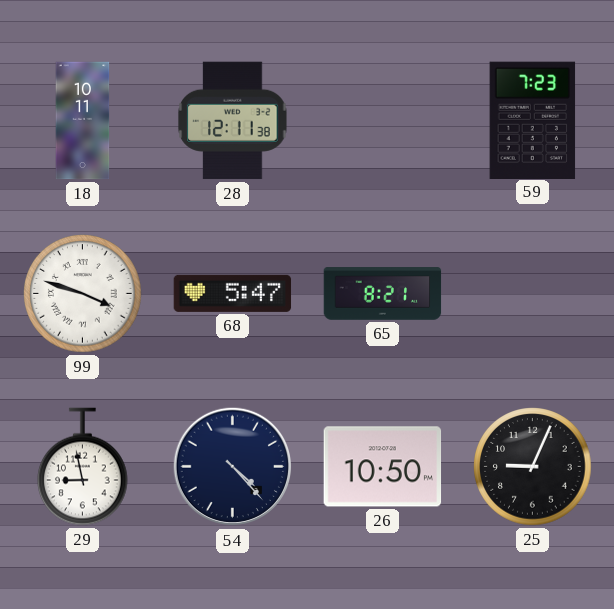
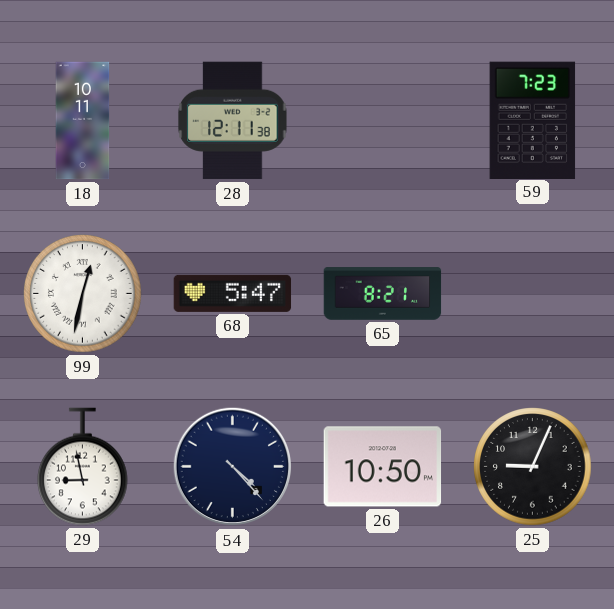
99: 3:48 -> 12:32 (83, 294)
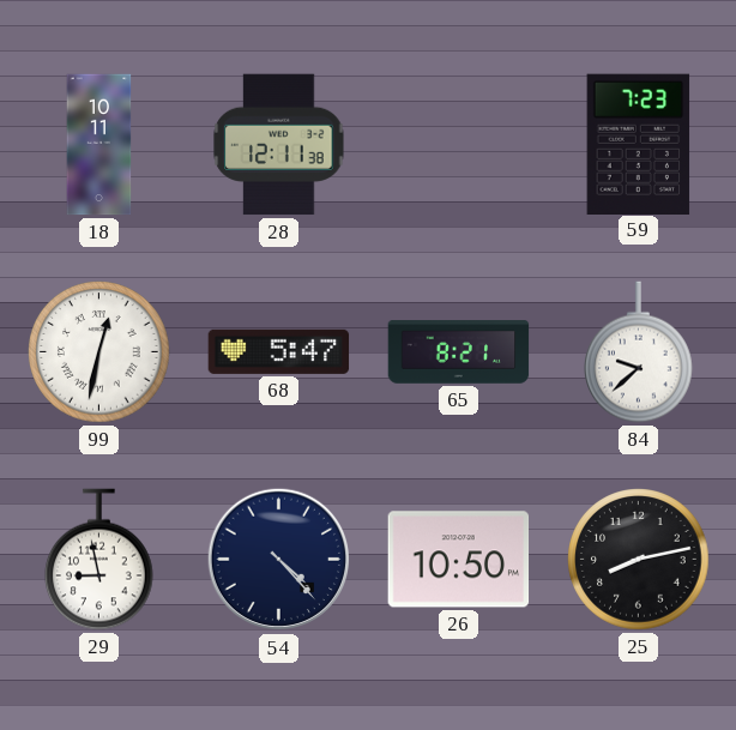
84: none -> 9:38 (639, 352)
25: 9:04 -> 8:13 (639, 560)
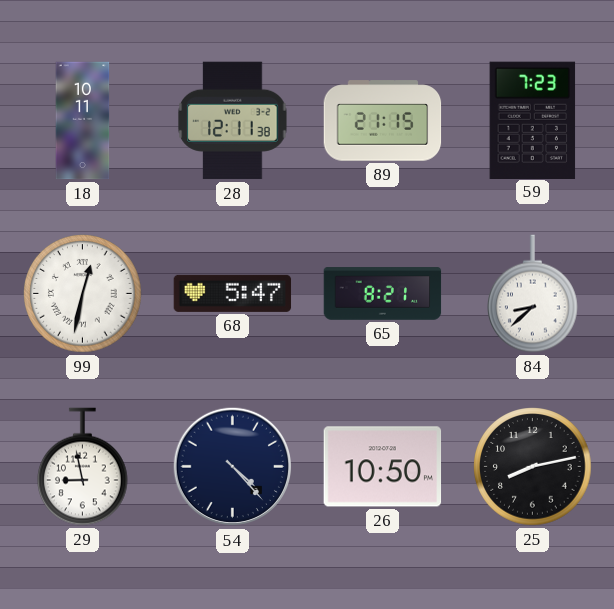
89: none -> 21:15 (383, 121)
84: 9:38 -> 8:38 (533, 294)
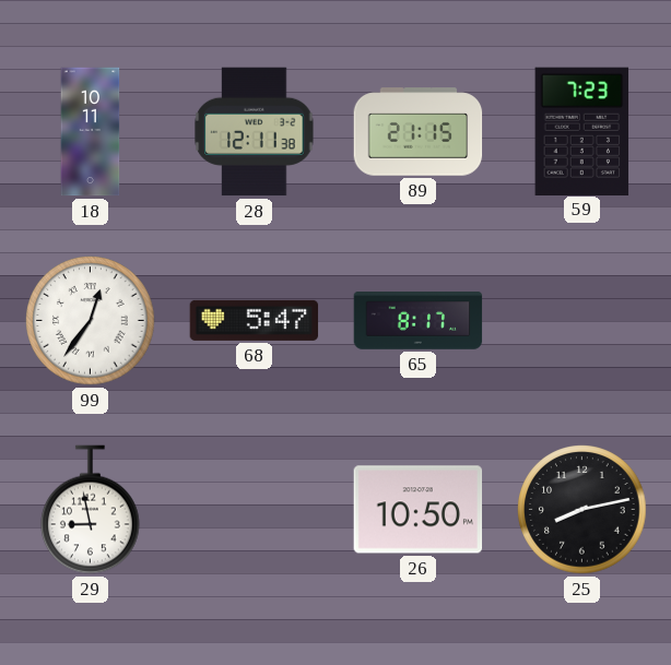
99: 12:32 -> 12:36 (91, 321)
65: 8:21 -> 8:17 (419, 321)
84: 8:38 -> none (533, 294)
54: 4:23 -> none (233, 467)
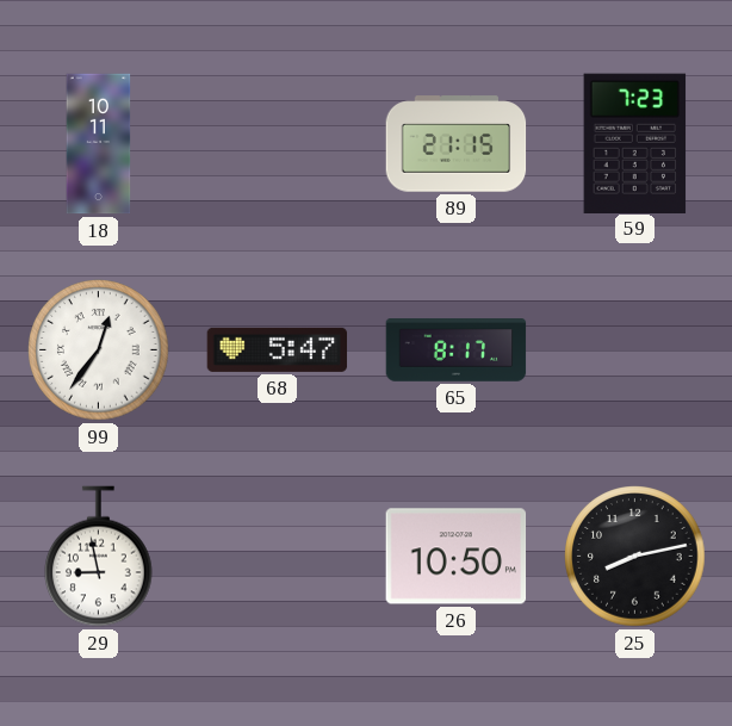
28: 12:11 -> none (255, 132)
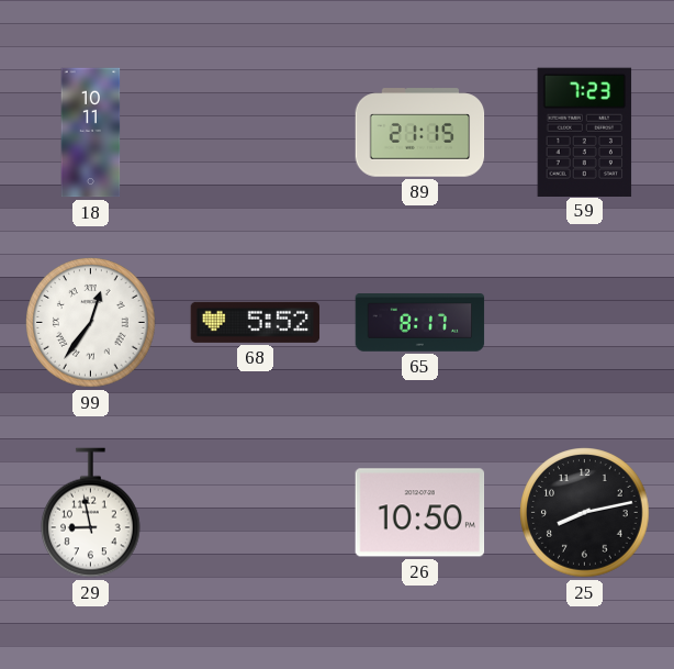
68: 5:47 -> 5:52 (256, 322)
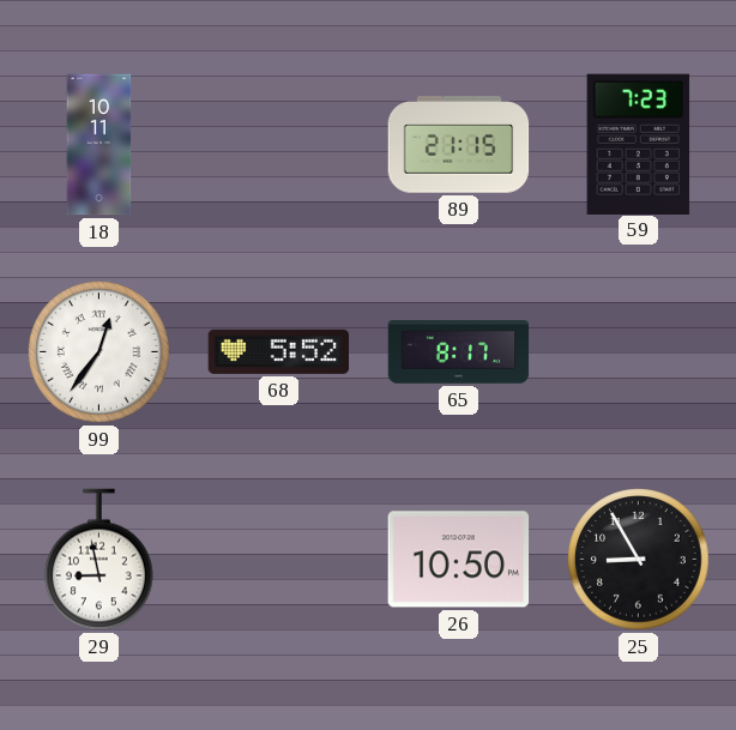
25: 8:13 -> 8:55 (639, 560)
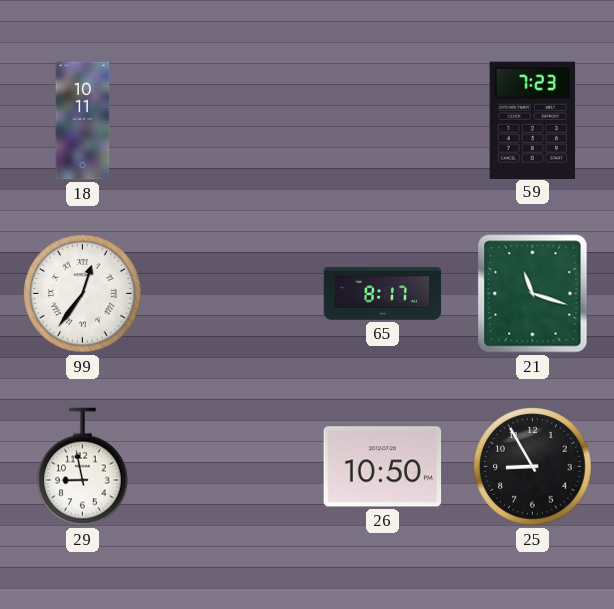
89: 21:15 -> none (459, 145)
68: 5:52 -> none (279, 351)
21: none -> 11:18 (533, 294)
